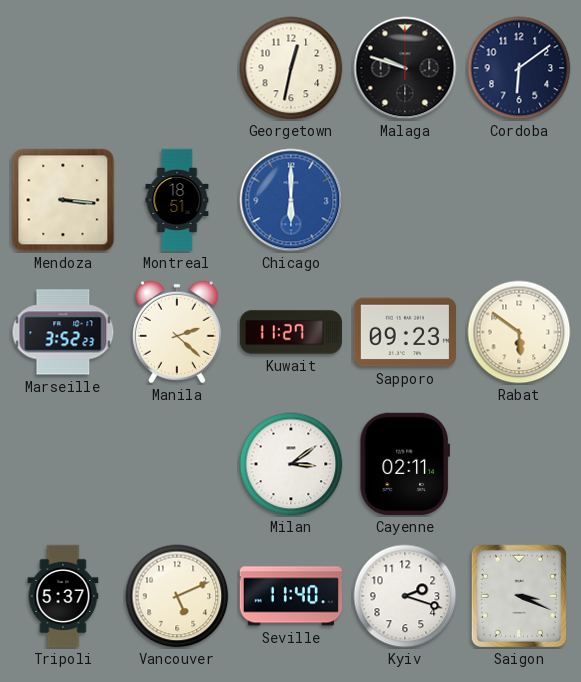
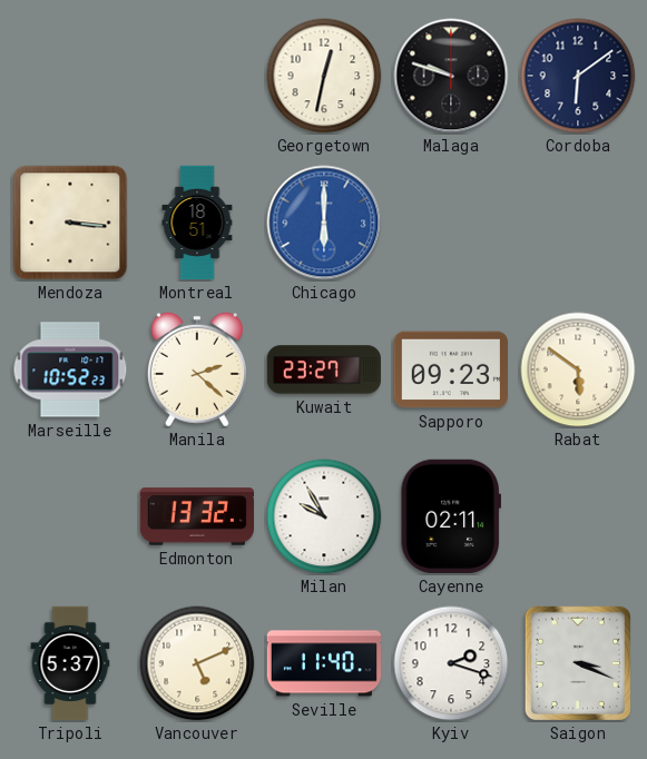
Marseille: 3:52 -> 10:52 (70, 369)
Kuwait: 11:27 -> 23:27 (324, 369)
Edmonton: none -> 13:32 (196, 516)
Milan: 3:09 -> 9:55 (324, 516)
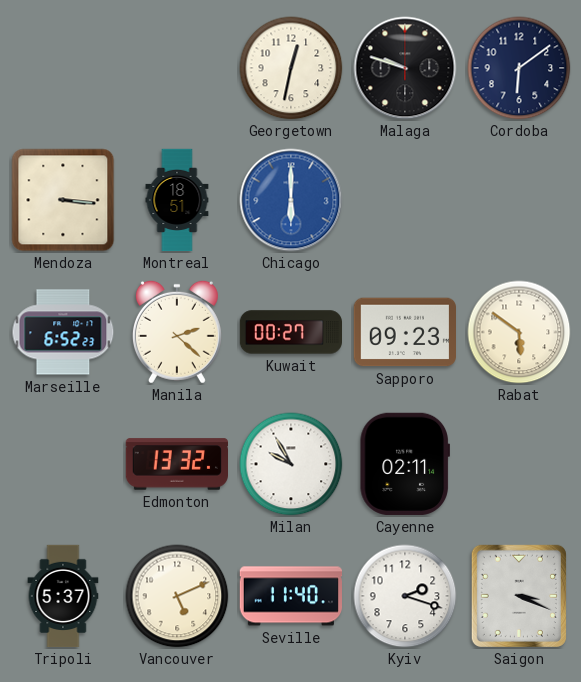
Marseille: 10:52 -> 6:52 (63, 332)
Kuwait: 23:27 -> 00:27 (291, 332)
